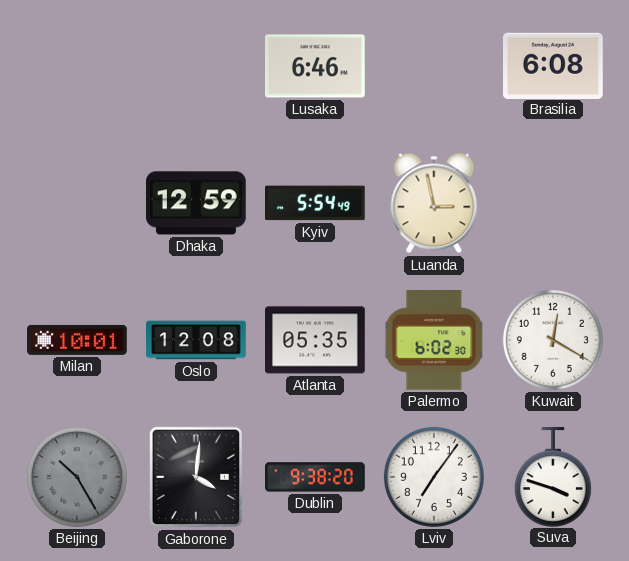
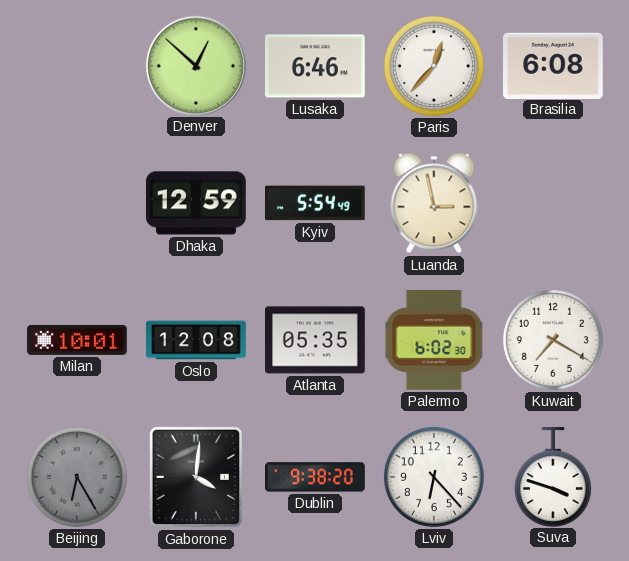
Denver: none -> 12:52 (195, 65)
Paris: none -> 12:37 (434, 66)
Kuwait: 12:20 -> 7:20 (553, 340)
Beijing: 10:25 -> 6:25 (77, 477)
Lviv: 7:06 -> 6:23 (434, 477)
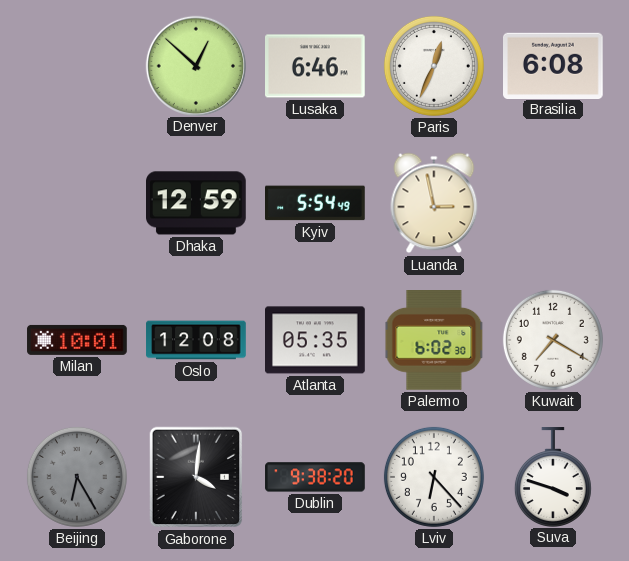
Paris: 12:37 -> 12:34 (434, 66)
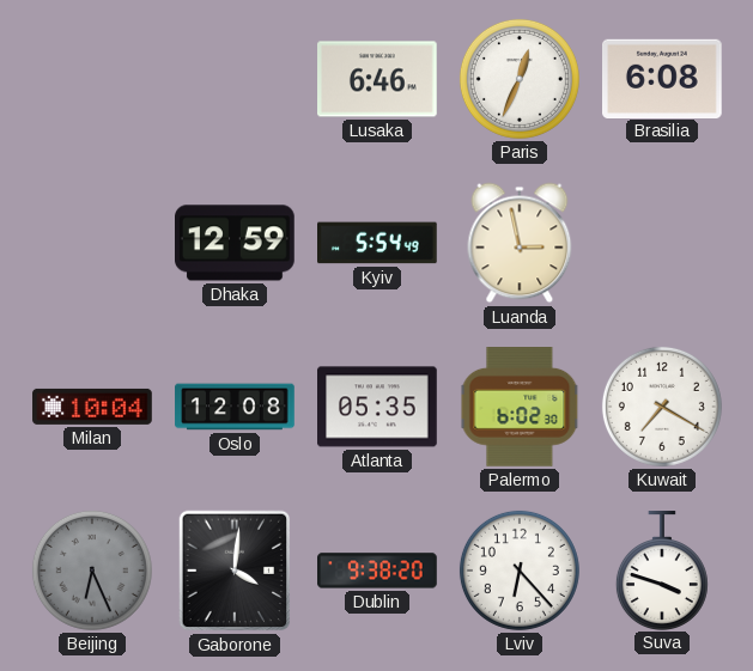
Denver: 12:52 -> none (195, 65)
Milan: 10:01 -> 10:04 (92, 407)
Beijing: 6:25 -> 6:26 (92, 571)
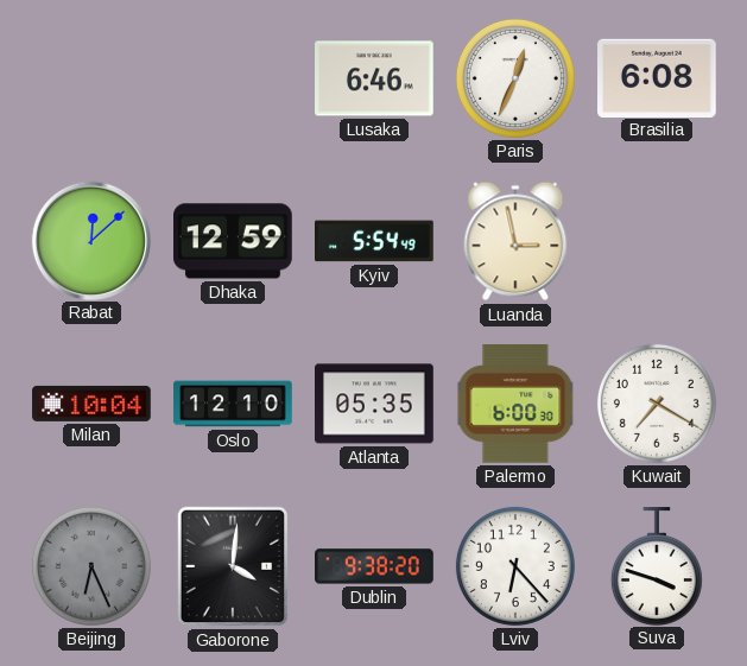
Rabat: none -> 12:08 (90, 240)
Oslo: 12:08 -> 12:10 (233, 404)
Palermo: 6:02 -> 6:00 (515, 405)
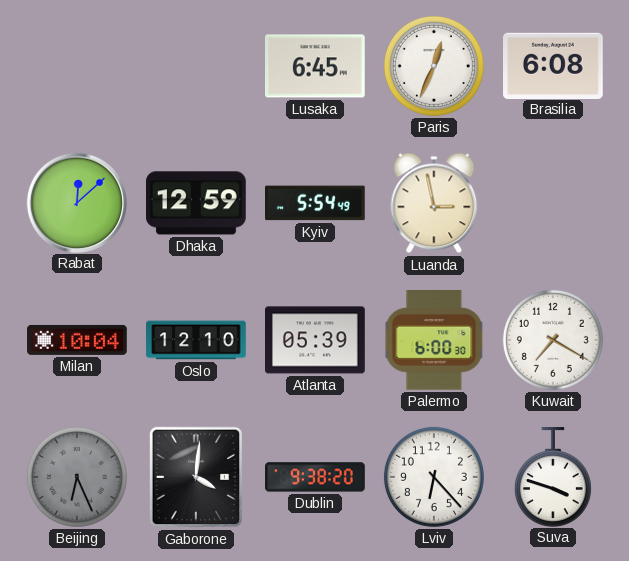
Lusaka: 6:46 -> 6:45 (316, 66)
Atlanta: 05:35 -> 05:39 (316, 340)
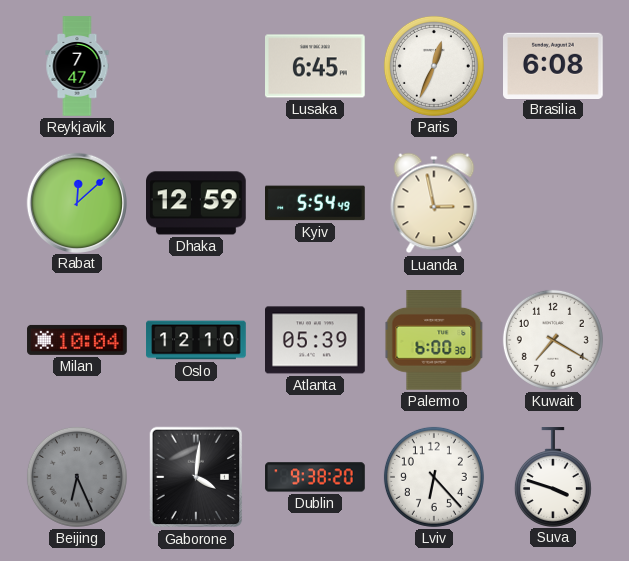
Reykjavik: none -> 7:47 (77, 66)
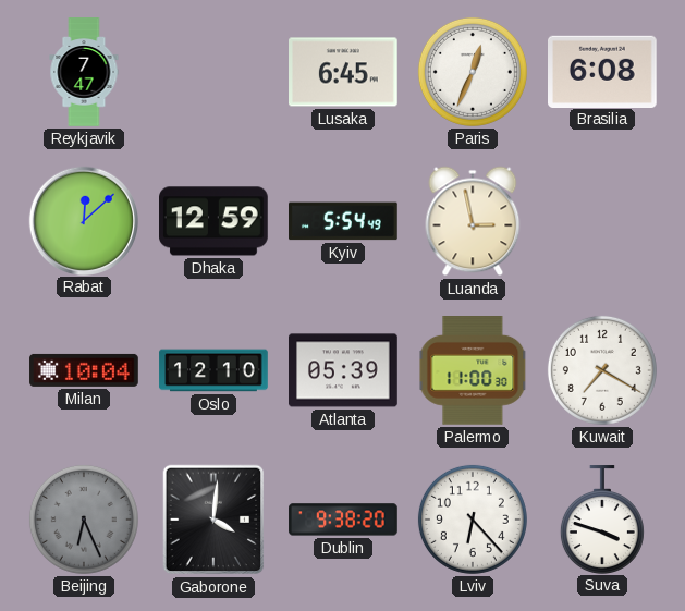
Palermo: 6:00 -> 11:00 (473, 371)
